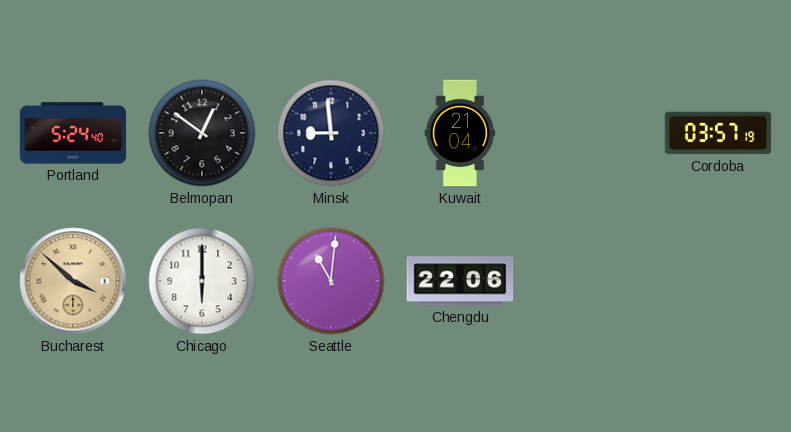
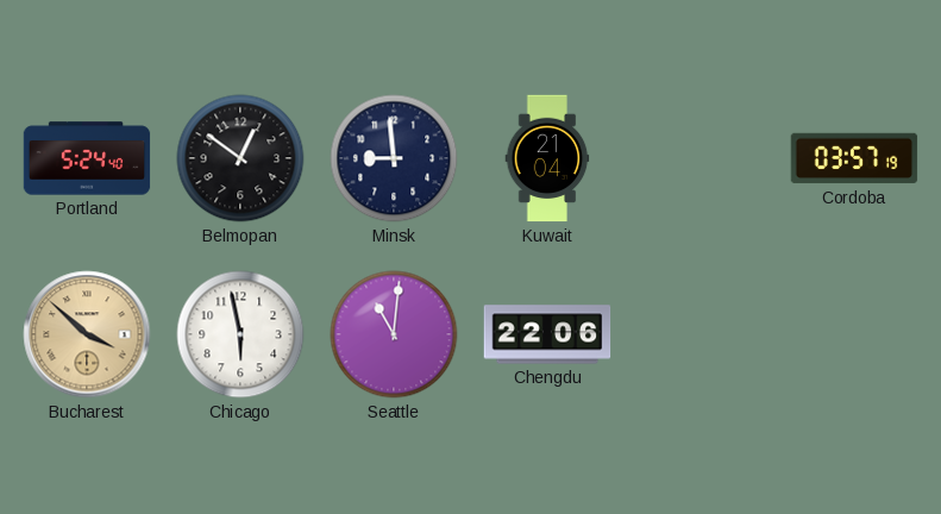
Chicago: 6:00 -> 5:58 (240, 334)
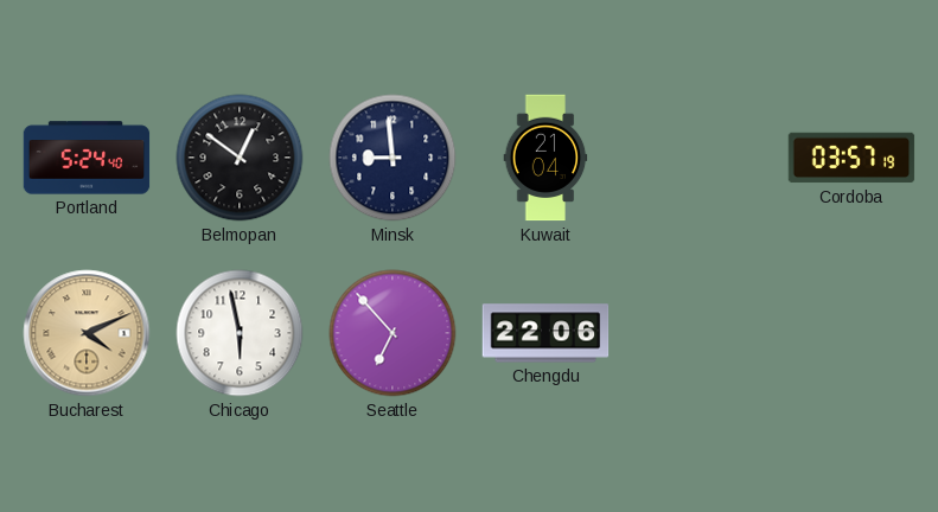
Bucharest: 3:52 -> 4:11 (87, 333)
Seattle: 11:01 -> 6:53 (393, 333)
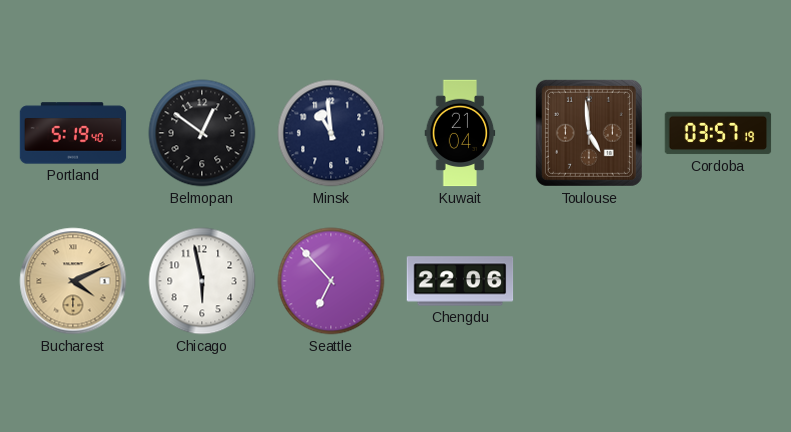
Portland: 5:24 -> 5:19 (73, 133)
Minsk: 8:59 -> 10:59 (331, 133)
Toulouse: none -> 4:59 (589, 133)
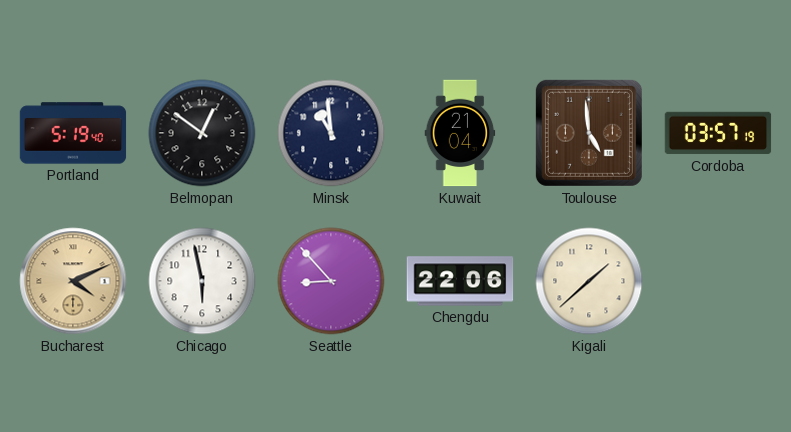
Seattle: 6:53 -> 8:53 (331, 281)
Kigali: none -> 1:38 (589, 281)
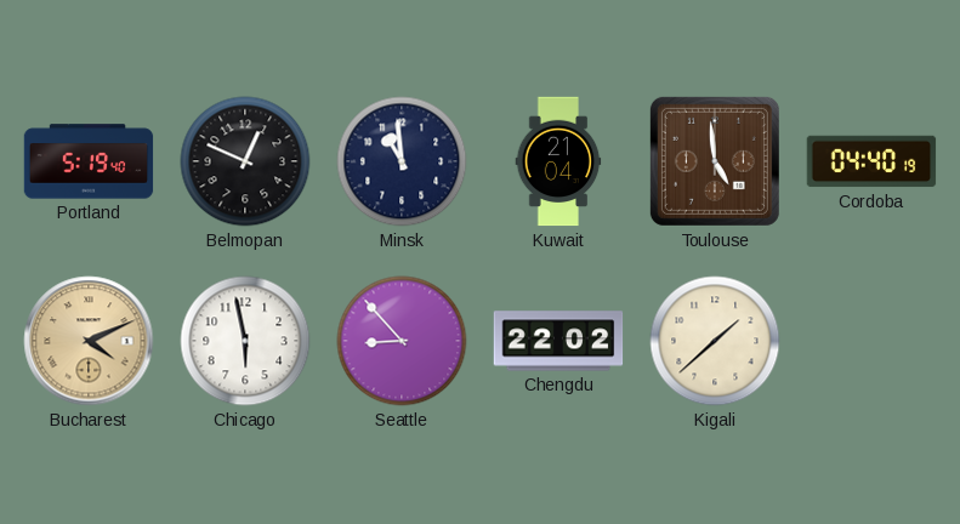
Belmopan: 12:51 -> 12:49 (245, 161)
Cordoba: 03:57 -> 04:40 (871, 161)
Chengdu: 22:06 -> 22:02 (558, 341)
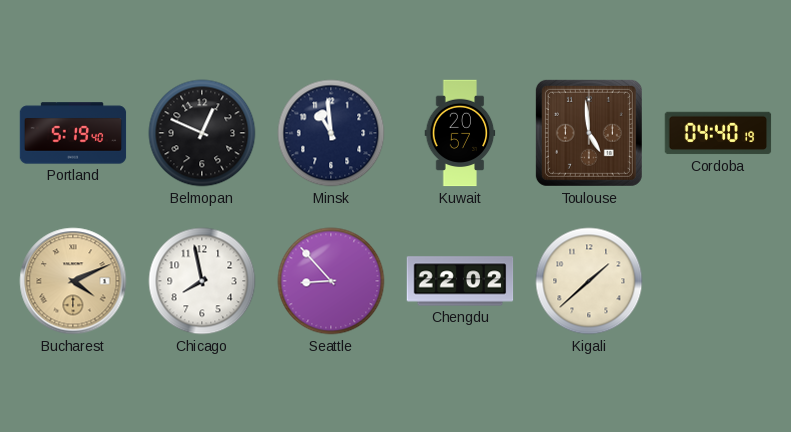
Kuwait: 21:04 -> 20:57 (460, 133)
Chicago: 5:58 -> 7:58 (202, 281)
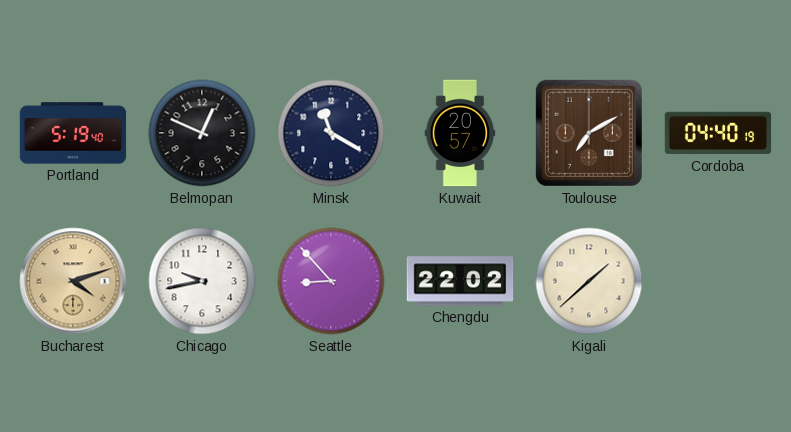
Minsk: 10:59 -> 11:20 (331, 133)
Toulouse: 4:59 -> 7:10 (589, 133)
Bucharest: 4:11 -> 4:12 (73, 281)
Chicago: 7:58 -> 9:43 (202, 281)
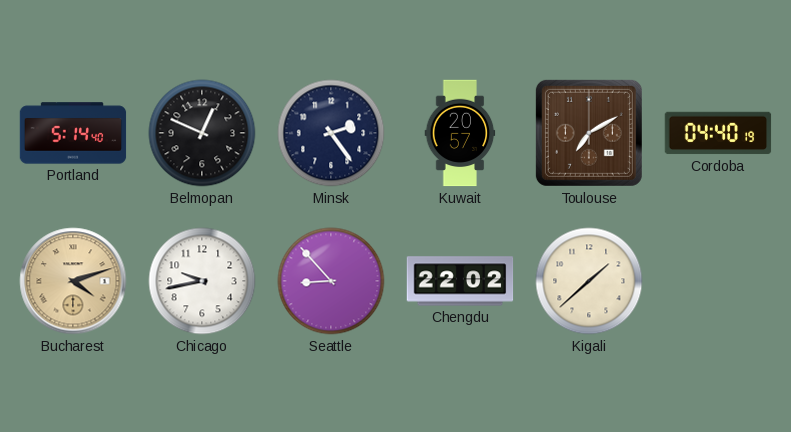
Portland: 5:19 -> 5:14 (73, 133)
Minsk: 11:20 -> 2:24 (331, 133)
